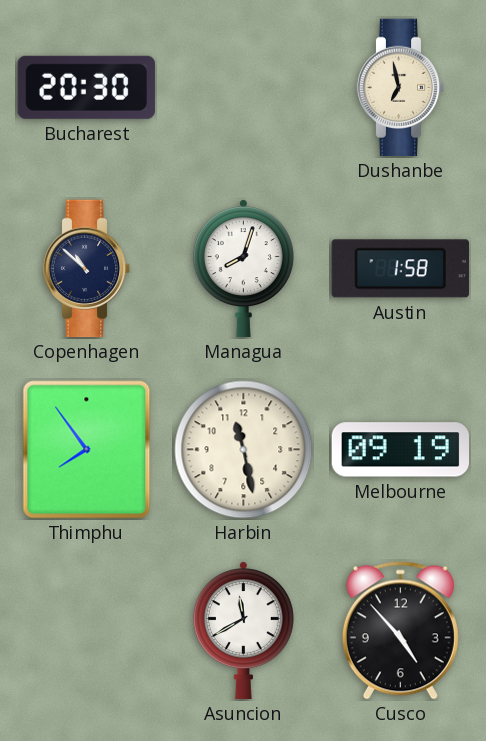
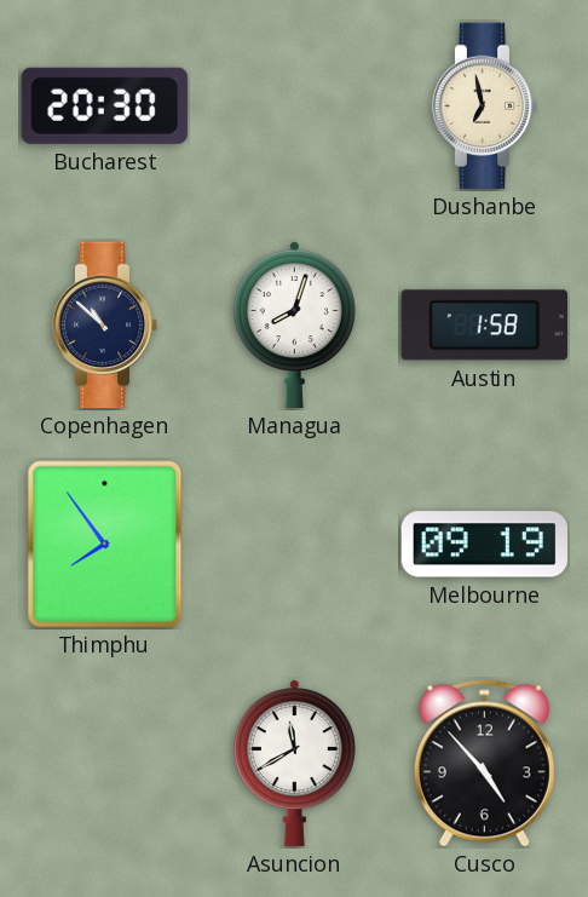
Harbin: 11:28 -> none (244, 450)
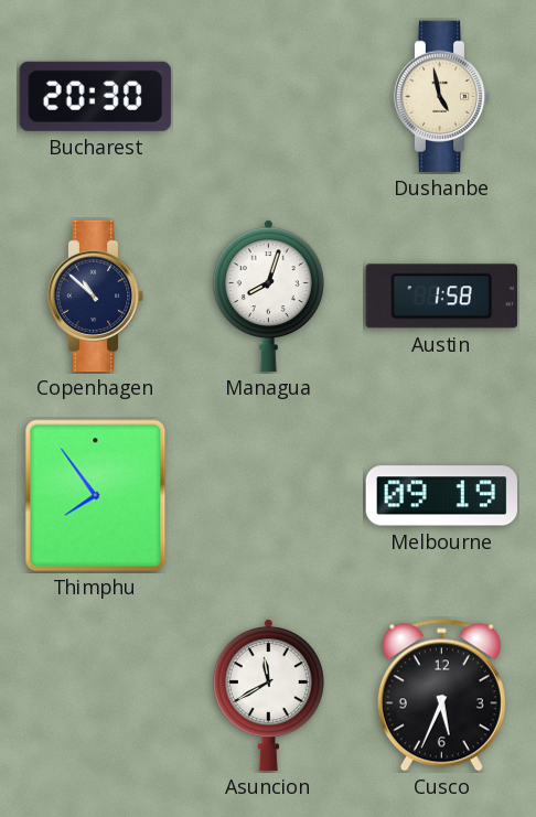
Dushanbe: 6:58 -> 4:58 (442, 97)
Cusco: 4:53 -> 5:34 (441, 696)
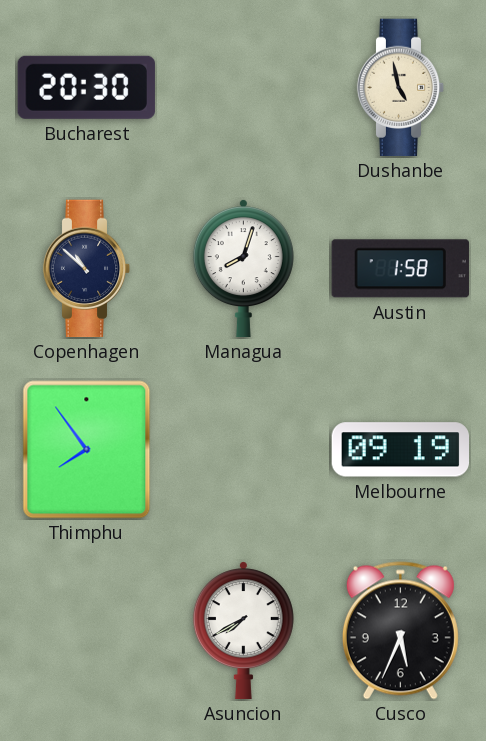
Asuncion: 11:40 -> 7:40 (243, 631)
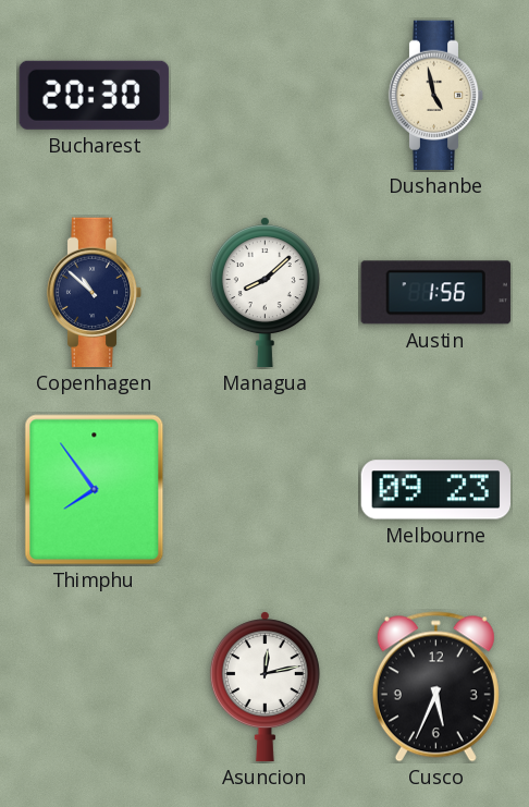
Managua: 8:03 -> 8:08 (264, 293)
Austin: 1:58 -> 1:56 (435, 293)
Melbourne: 09:19 -> 09:23 (435, 490)
Asuncion: 7:40 -> 12:13 (264, 687)
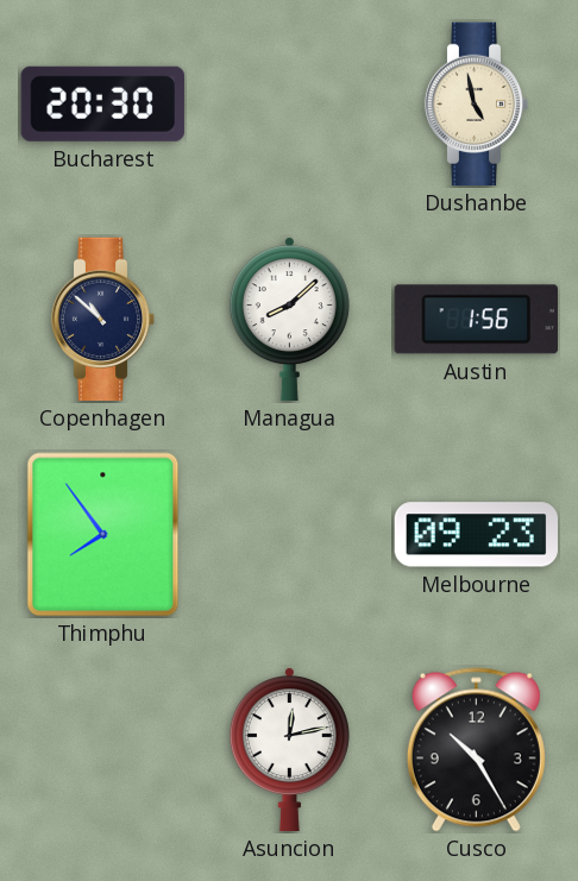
Cusco: 5:34 -> 10:25 (476, 750)
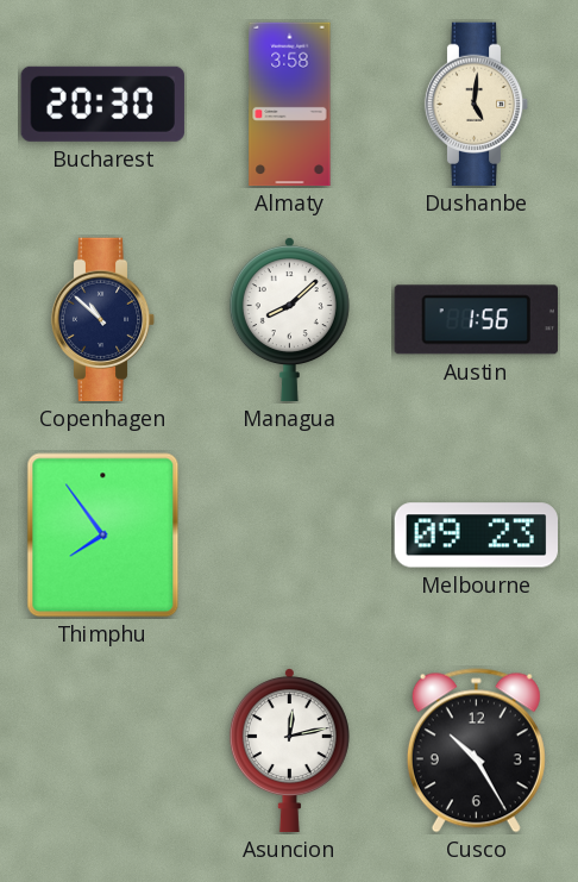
Almaty: none -> 3:58 (290, 105)
Dushanbe: 4:58 -> 5:01 (477, 105)
